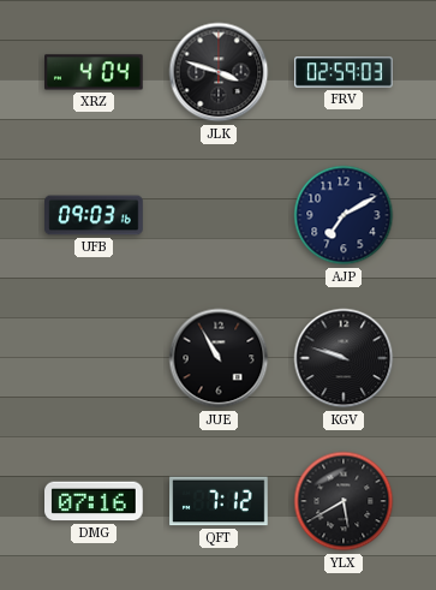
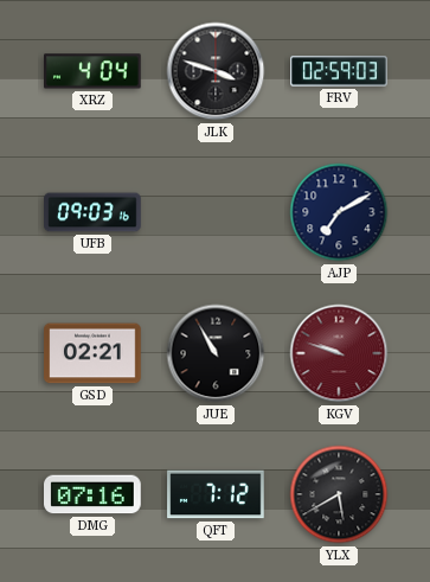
GSD: none -> 02:21 (92, 353)
KGV dial: black -> burgundy (339, 353)
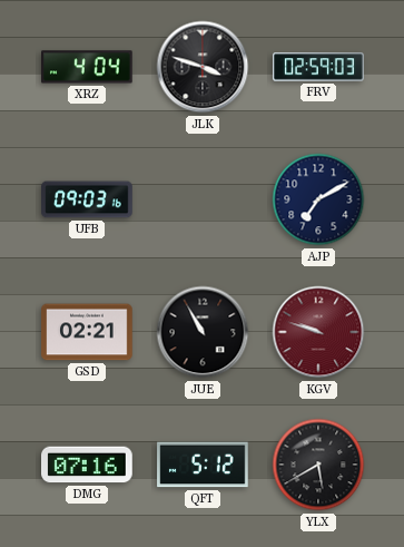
QFT: 7:12 -> 5:12 (203, 465)
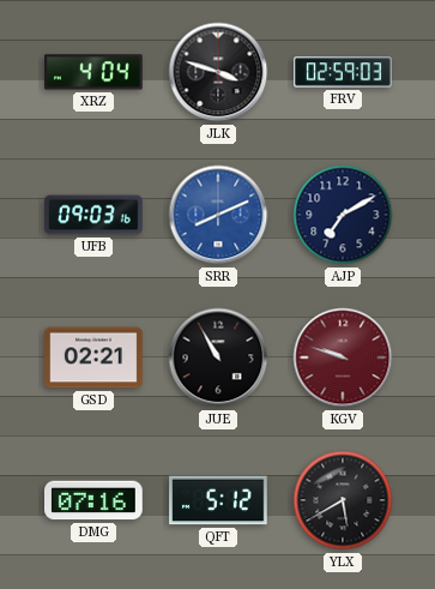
SRR: none -> 8:11 (218, 215)
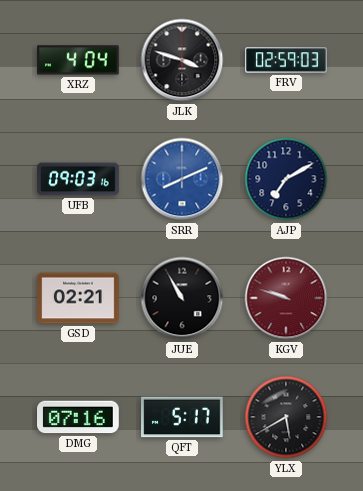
QFT: 5:12 -> 5:17 (182, 417)
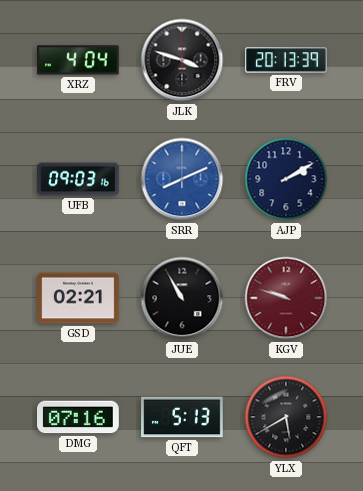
FRV: 02:59 -> 20:13 (286, 60)
AJP: 7:10 -> 2:10 (286, 179)
QFT: 5:17 -> 5:13 (182, 417)
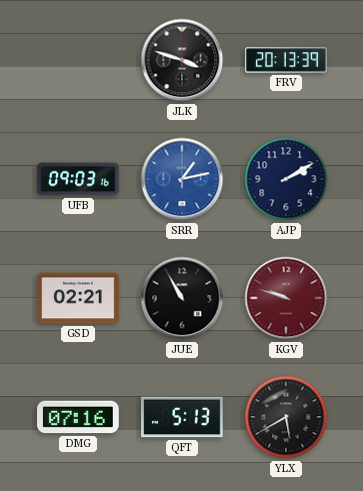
XRZ: 4:04 -> none (79, 60)
SRR: 8:11 -> 1:13 (182, 179)
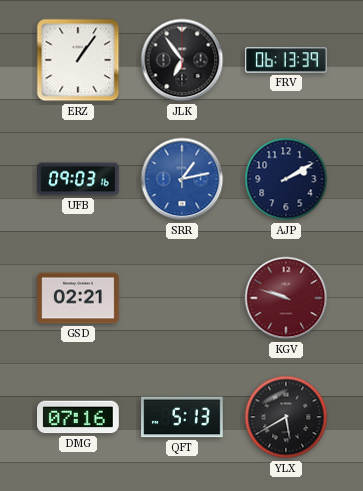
ERZ: none -> 1:06 (78, 60)
JLK: 3:48 -> 6:54 (182, 60)
FRV: 20:13 -> 06:13 (286, 60)
JUE: 10:55 -> none (182, 298)
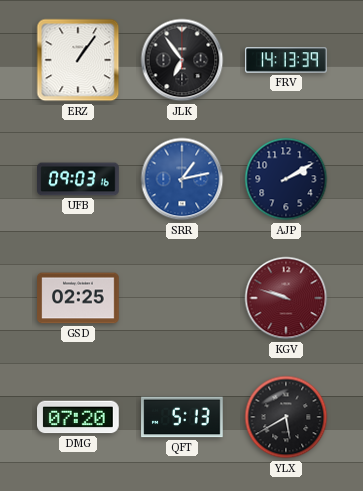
FRV: 06:13 -> 14:13 (286, 60)
GSD: 02:21 -> 02:25 (78, 298)
DMG: 07:16 -> 07:20 (79, 417)
